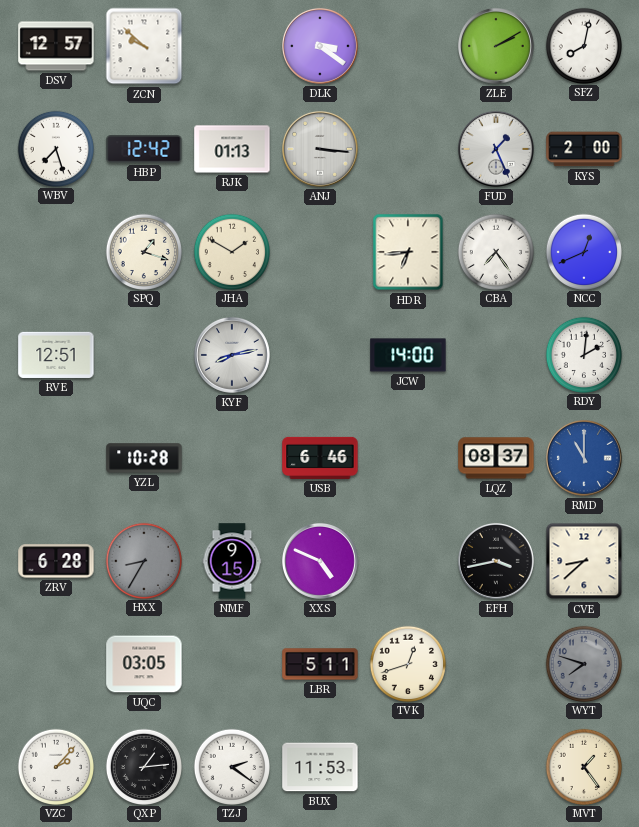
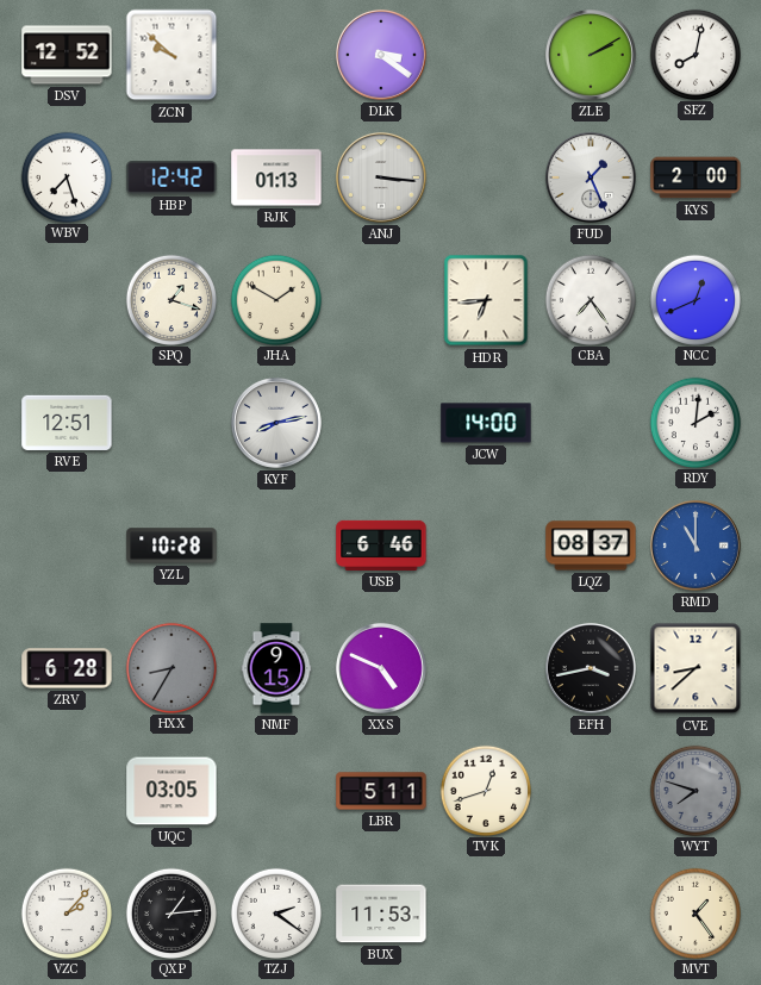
DSV: 12:57 -> 12:52 (67, 55)
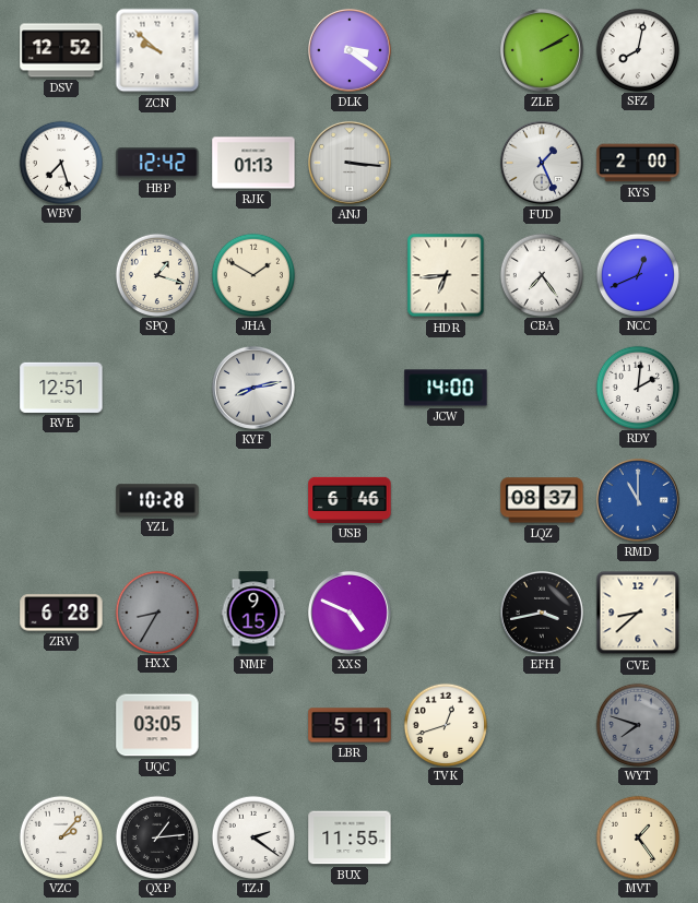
BUX: 11:53 -> 11:55 (350, 837)
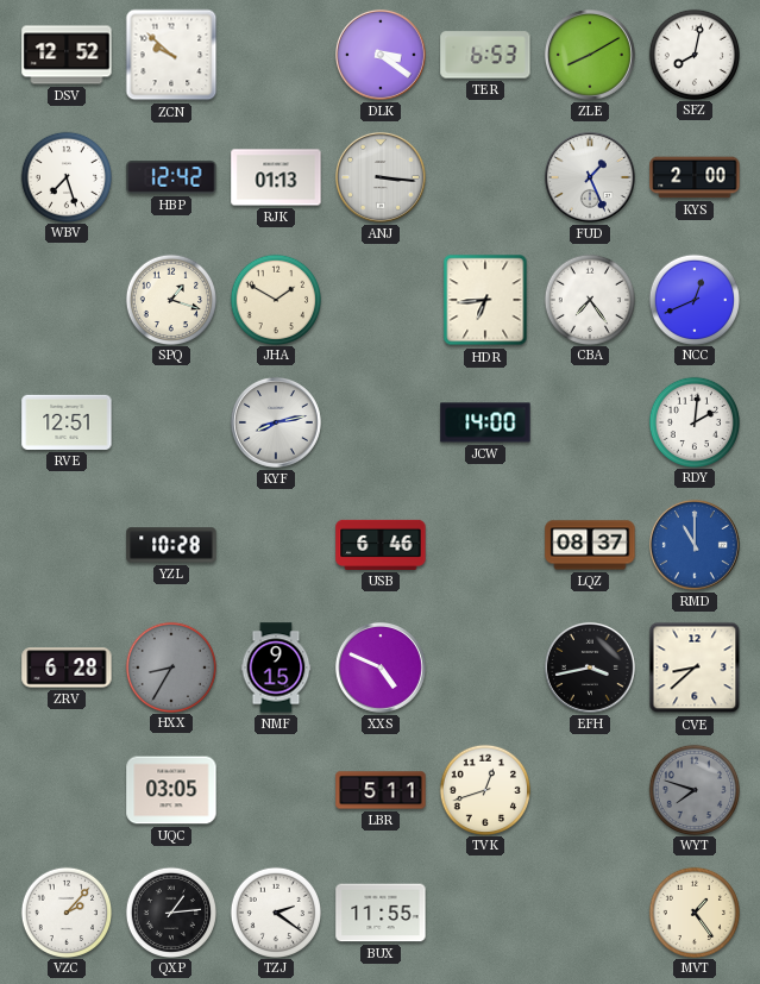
TER: none -> 6:53 (485, 55)
ZLE: 2:10 -> 8:10 (590, 55)
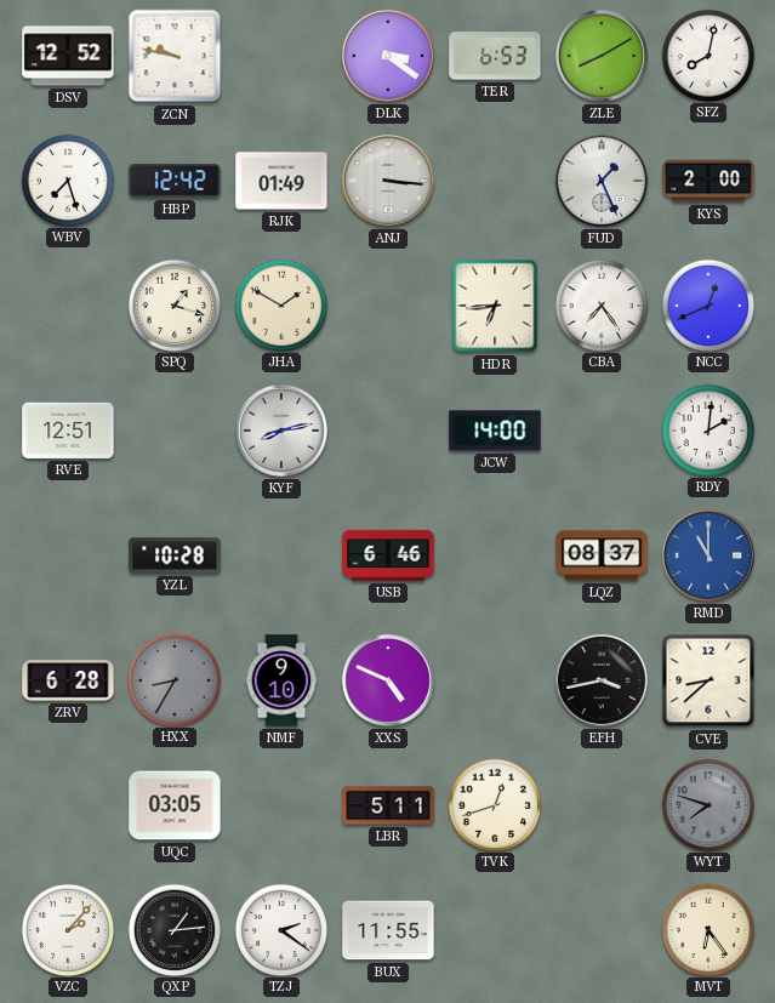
ZCN: 9:52 -> 9:47 (175, 56)
RJK: 01:13 -> 01:49 (281, 181)
NMF: 9:15 -> 9:10 (281, 680)
MVT: 1:24 -> 6:24 (707, 929)
